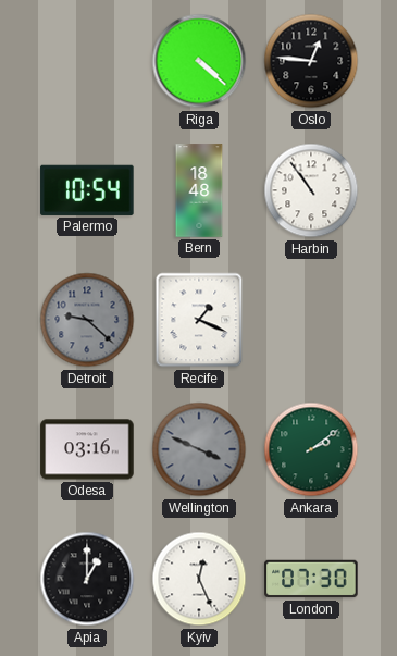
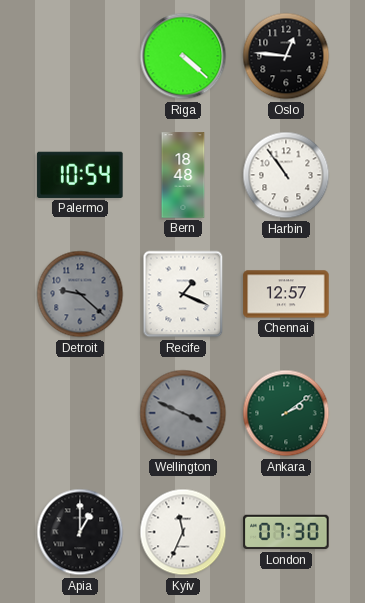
Chennai: none -> 12:57 (286, 294)
Odesa: 03:16 -> none (87, 449)
Kyiv: 12:26 -> 11:34 (183, 532)
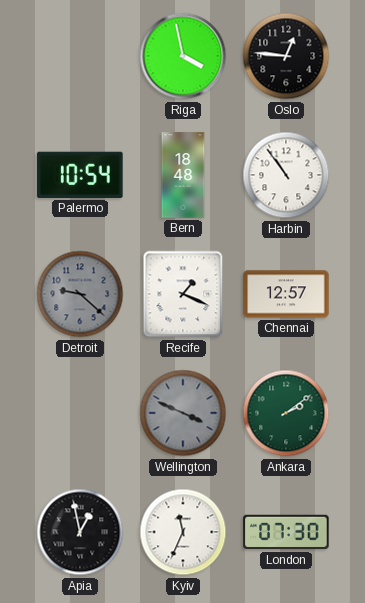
Riga: 4:22 -> 3:58 (183, 56)
Apia: 1:00 -> 12:58 (80, 532)
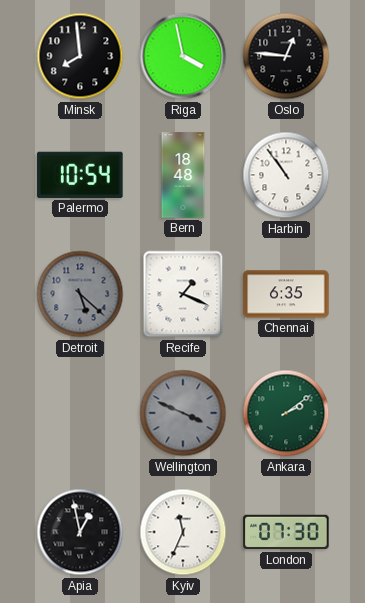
Minsk: none -> 7:59 (80, 56)
Detroit: 9:22 -> 5:22 (80, 294)
Chennai: 12:57 -> 6:35 (286, 294)
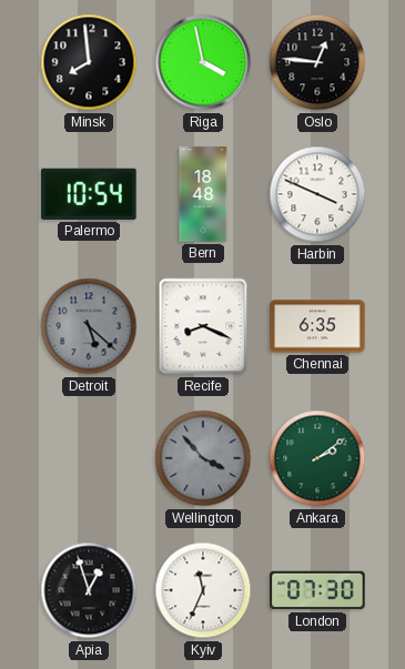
Harbin: 10:54 -> 3:49 (317, 194)
Recife: 1:19 -> 8:19 (203, 326)
Wellington: 3:49 -> 3:53 (203, 458)
Apia: 12:58 -> 12:57 (89, 590)
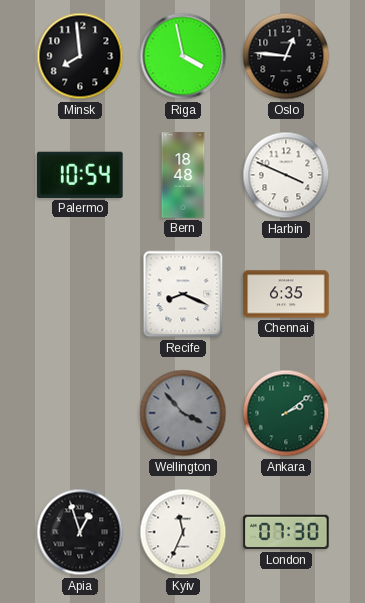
Detroit: 5:22 -> none (89, 326)
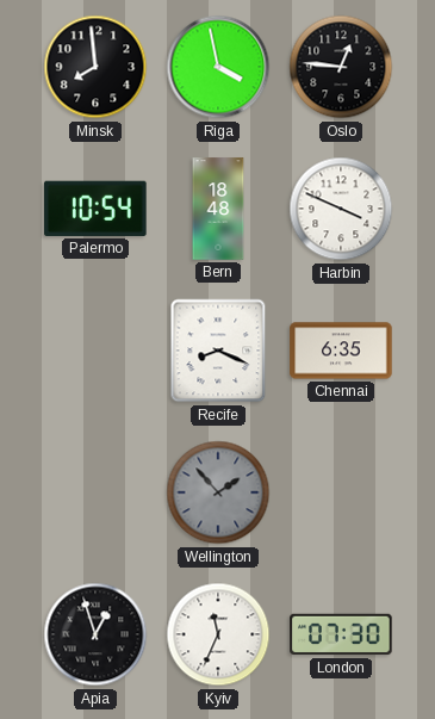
Wellington: 3:53 -> 1:53 (218, 492)
Ankara: 2:09 -> none (286, 413)
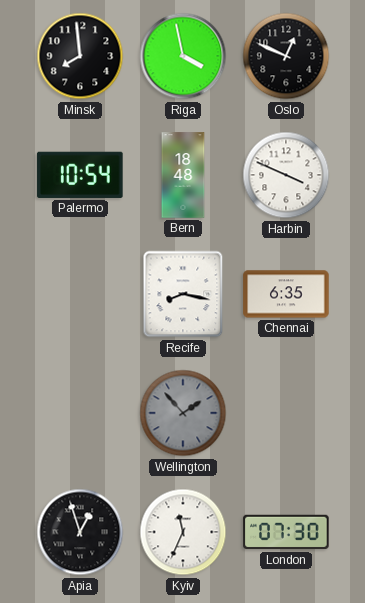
Oslo: 12:46 -> 12:49 (286, 56)
Recife: 8:19 -> 8:17 (183, 294)
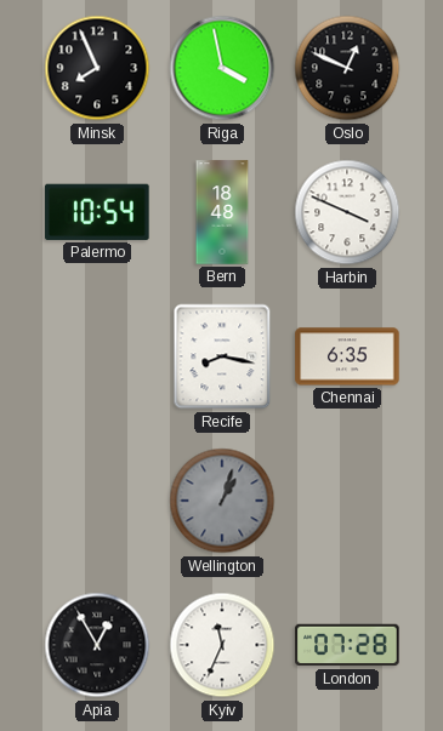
Minsk: 7:59 -> 7:56 (97, 68)
Wellington: 1:53 -> 1:03 (222, 501)
Apia: 12:57 -> 12:55 (97, 645)
London: 07:30 -> 07:28 (347, 645)
